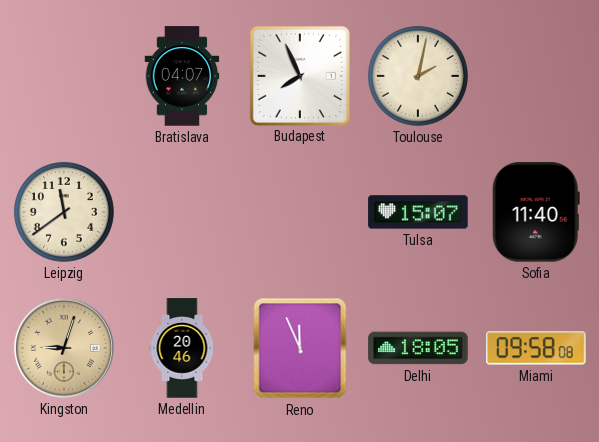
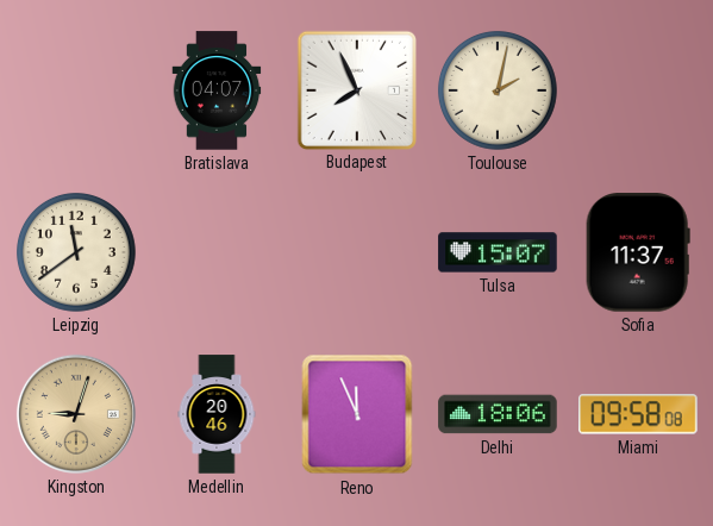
Sofia: 11:40 -> 11:37 (638, 252)
Delhi: 18:05 -> 18:06 (498, 414)
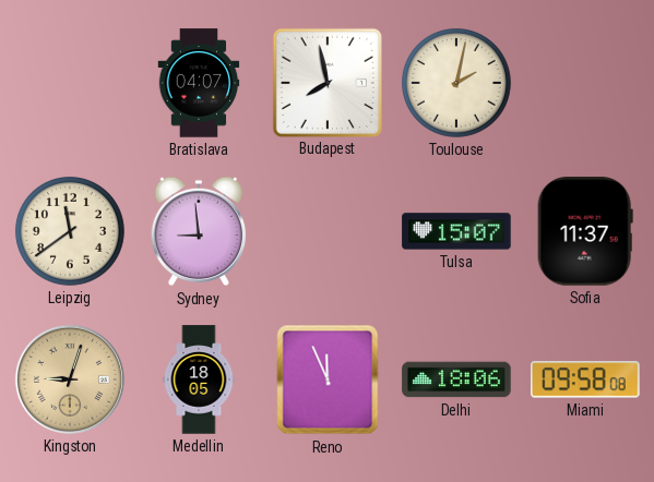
Budapest: 7:56 -> 7:58 (326, 82)
Sydney: none -> 8:59 (199, 231)
Medellin: 20:46 -> 18:05 (199, 379)
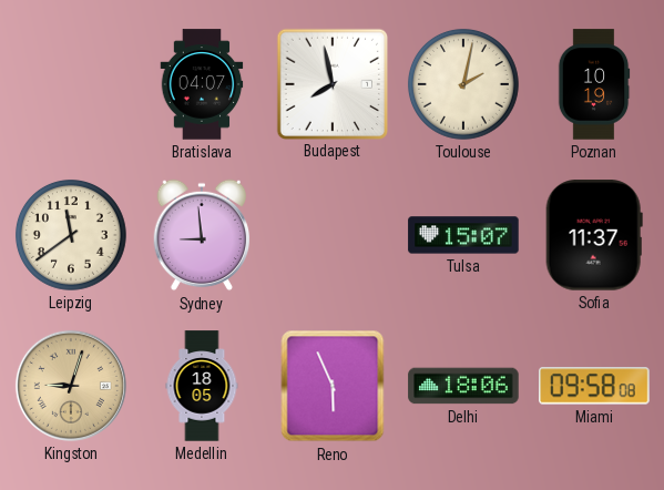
Poznan: none -> 10:19 (594, 84)
Reno: 11:56 -> 5:56 (333, 386)
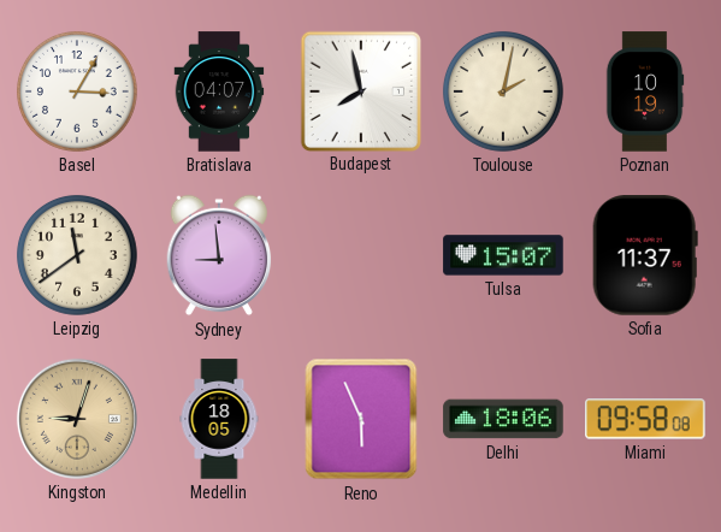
Basel: none -> 3:05 (77, 91)
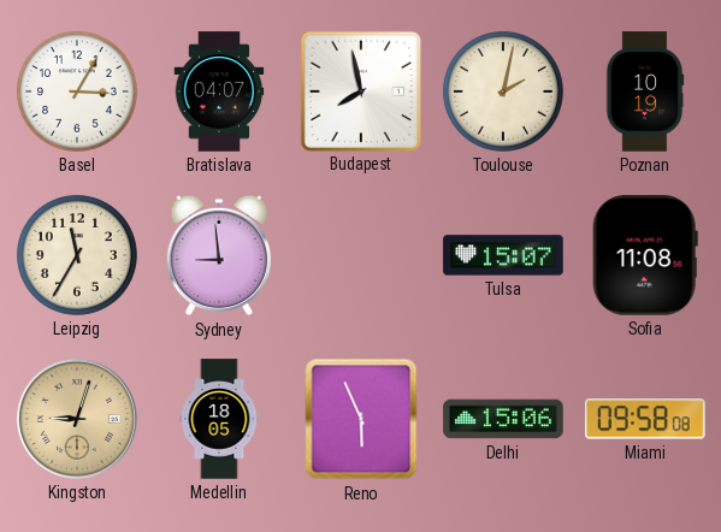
Leipzig: 11:39 -> 11:35 (77, 255)
Sofia: 11:37 -> 11:08 (645, 255)
Delhi: 18:06 -> 15:06 (503, 419)
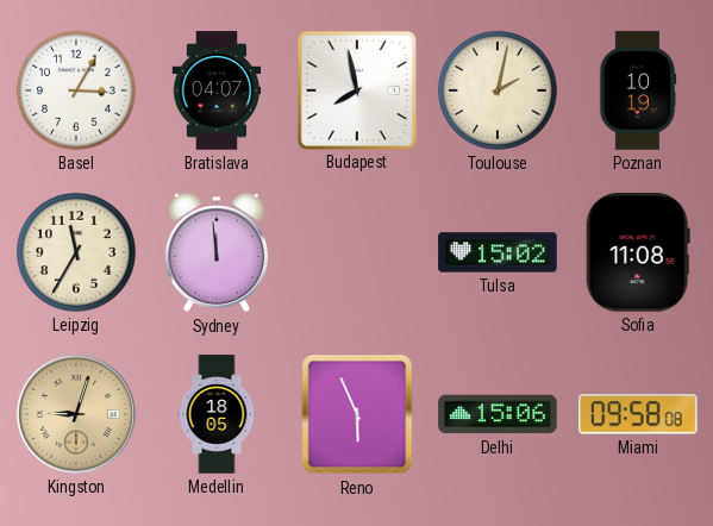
Sydney: 8:59 -> 11:59 (217, 252)
Tulsa: 15:07 -> 15:02 (498, 252)
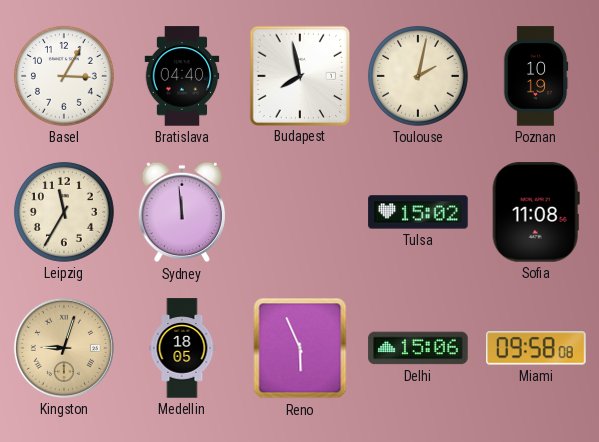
Bratislava: 04:07 -> 04:40 (182, 76)
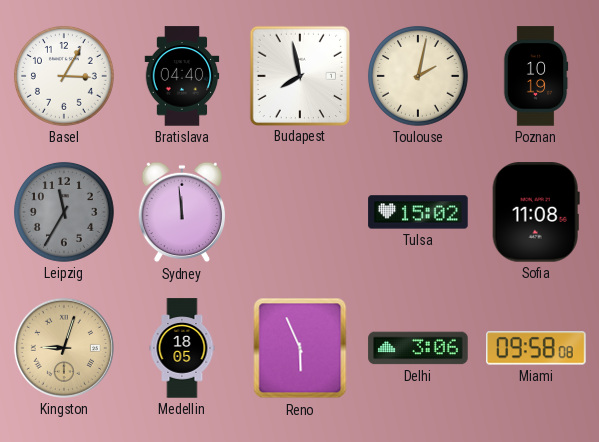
Leipzig dial: cream -> grey (64, 212)
Delhi: 15:06 -> 3:06 (418, 348)
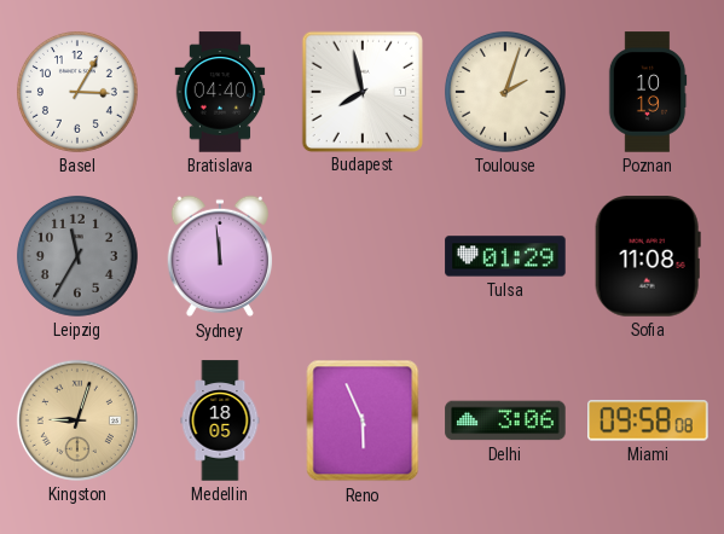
Toulouse: 2:02 -> 2:03 (505, 92)
Tulsa: 15:02 -> 01:29 (505, 256)
